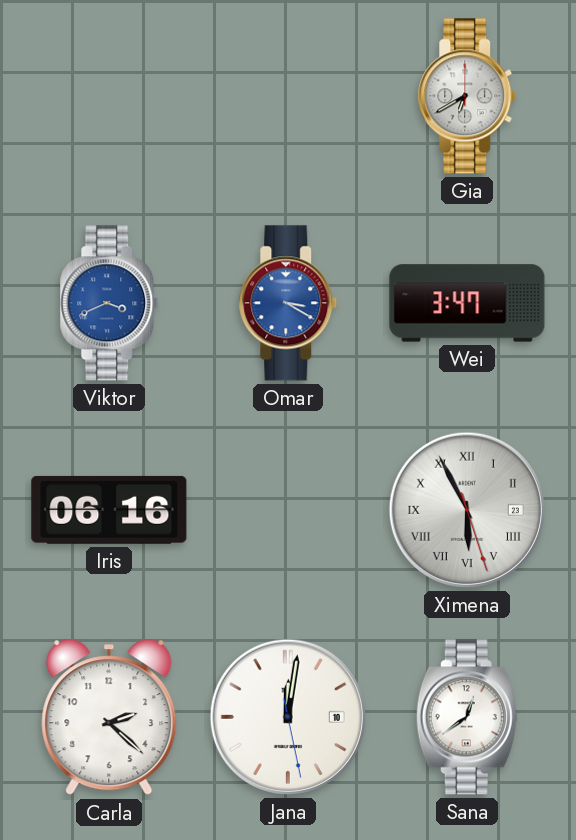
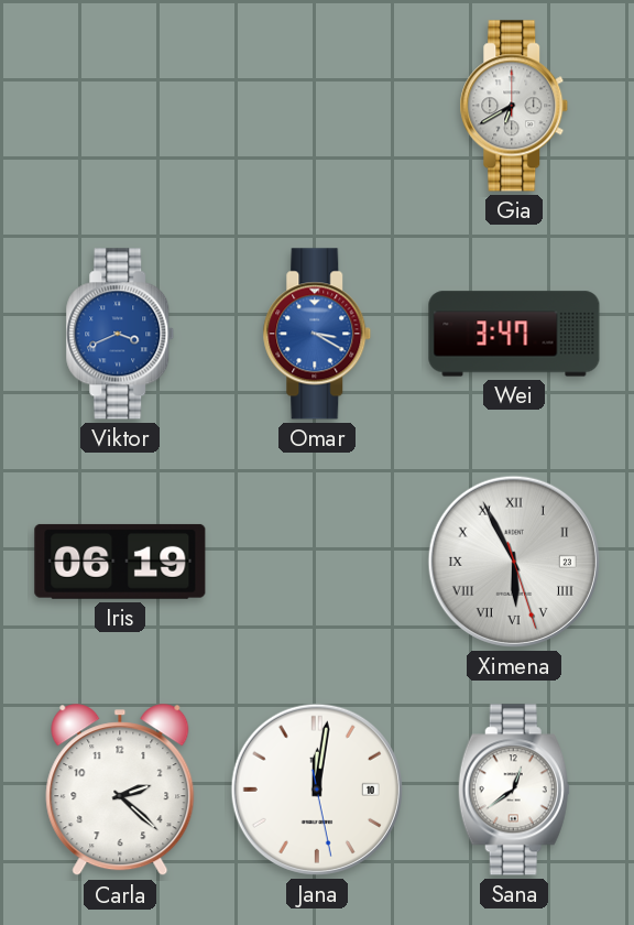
Iris: 06:16 -> 06:19 (120, 562)
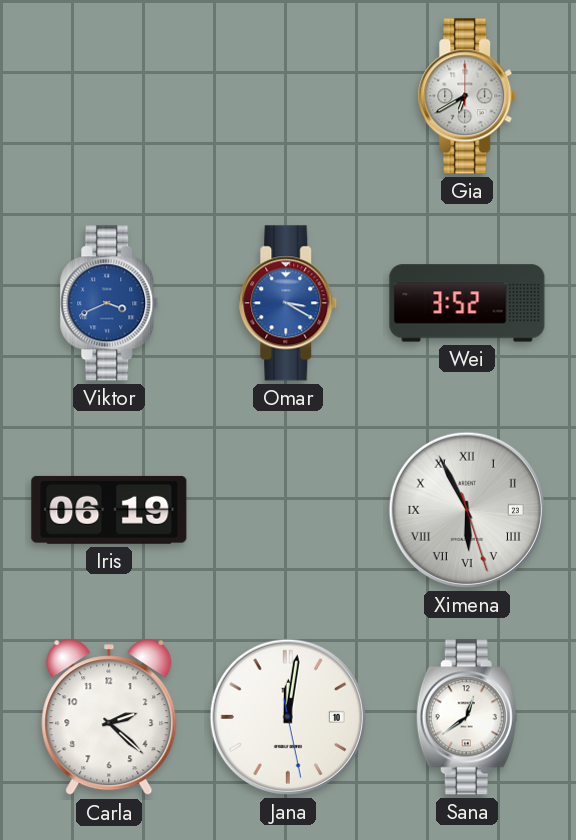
Wei: 3:47 -> 3:52 (467, 303)
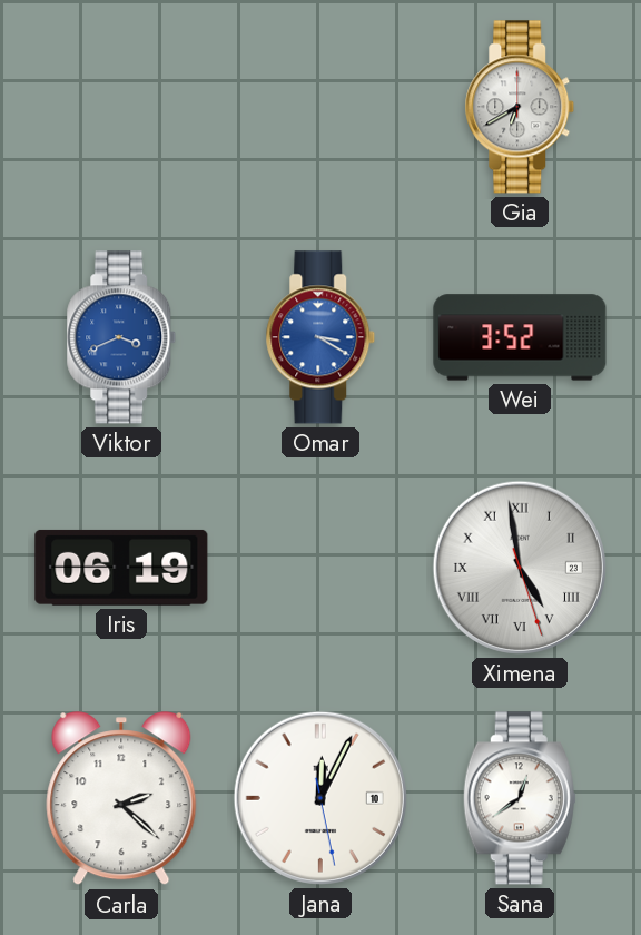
Ximena: 5:55 -> 4:58 (520, 568)
Jana: 12:01 -> 12:04 (320, 798)
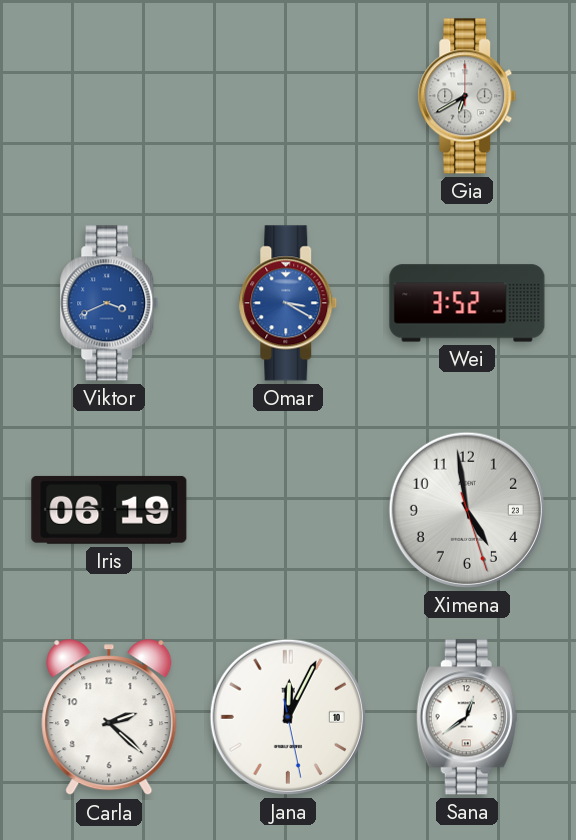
Ximena numerals: Roman -> Arabic (467, 510)
